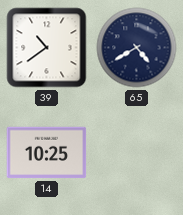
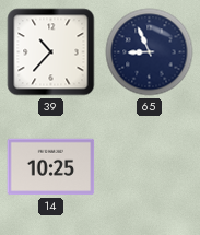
39: 10:39 -> 10:37 (51, 52)
65: 4:40 -> 8:56 (150, 52)
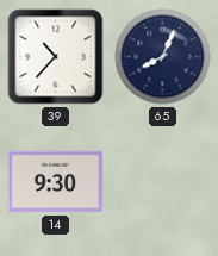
65: 8:56 -> 8:04 (163, 57)
14: 10:25 -> 9:30 (56, 182)
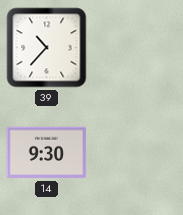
65: 8:04 -> none (163, 57)
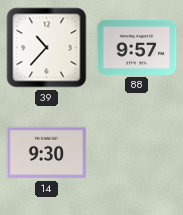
88: none -> 9:57 (137, 47)
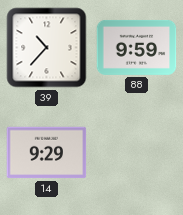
88: 9:57 -> 9:59 (137, 47)
14: 9:30 -> 9:29 (47, 153)
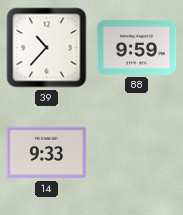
14: 9:29 -> 9:33 (47, 153)
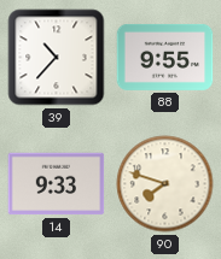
88: 9:59 -> 9:55 (165, 57)
90: none -> 7:48 (165, 184)
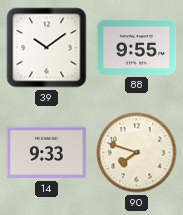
39: 10:37 -> 10:09 (47, 48)
